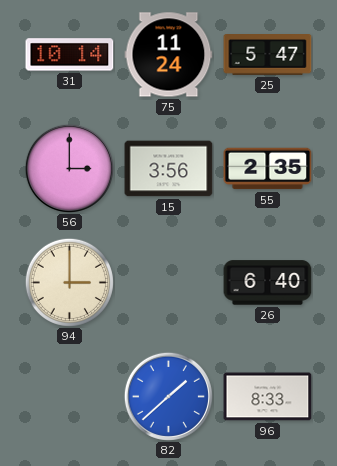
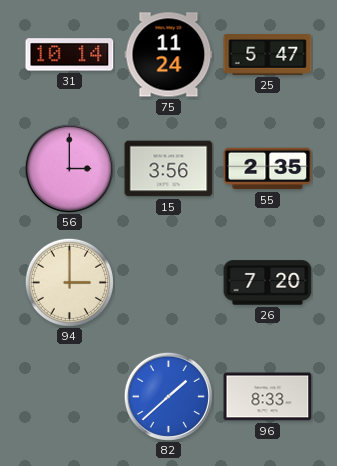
26: 6:40 -> 7:20 (268, 283)
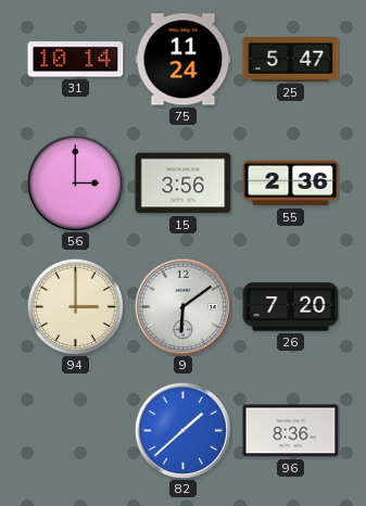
55: 2:35 -> 2:36 (291, 184)
9: none -> 6:09 (182, 306)
96: 8:33 -> 8:36 (291, 431)
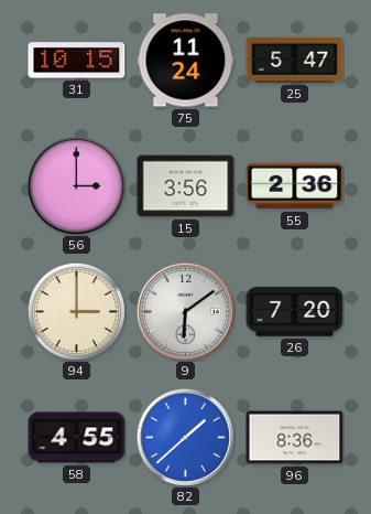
31: 10:14 -> 10:15 (77, 61)
58: none -> 4:55 (77, 438)
